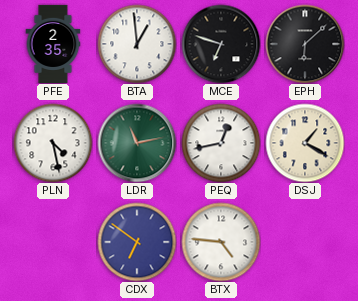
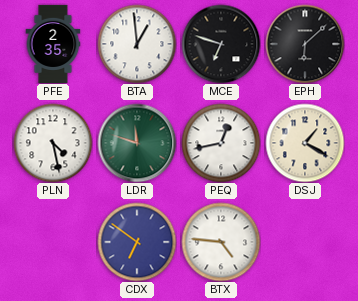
LDR: 11:13 -> 11:48 (137, 143)
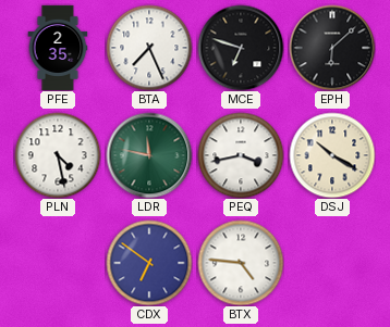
BTA: 12:59 -> 7:26 (149, 48)
LDR: 11:48 -> 11:47 (149, 155)
PEQ: 12:43 -> 3:43 (241, 155)
DSJ: 1:20 -> 10:20 (332, 155)
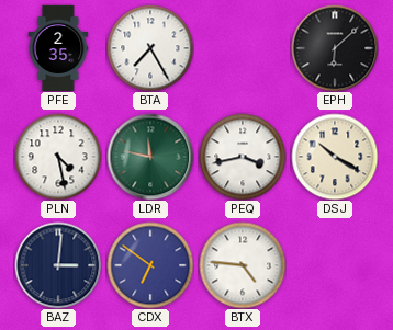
BTA: 7:26 -> 7:25 (150, 48)
MCE: 6:48 -> none (241, 48)
BAZ: none -> 3:01 (58, 265)
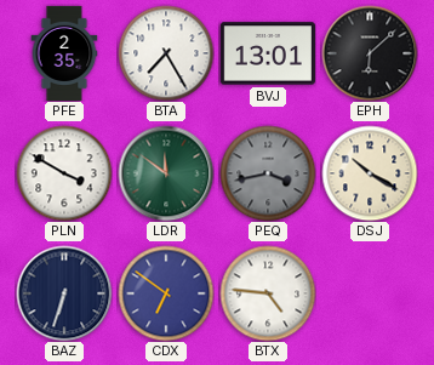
BVJ: none -> 13:01 (268, 53)
PLN: 4:28 -> 3:50 (64, 173)
LDR: 11:47 -> 11:51 (166, 173)
PEQ dial: white -> grey (268, 173)
BAZ: 3:01 -> 6:33 (64, 293)
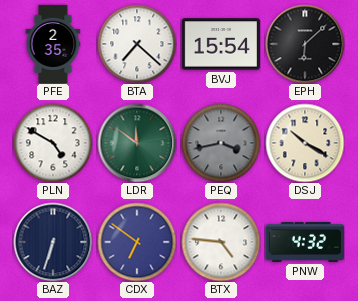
BTA: 7:25 -> 7:22 (137, 44)
BVJ: 13:01 -> 15:54 (221, 44)
PLN: 3:50 -> 4:50 (53, 143)
PNW: none -> 4:32 (304, 242)
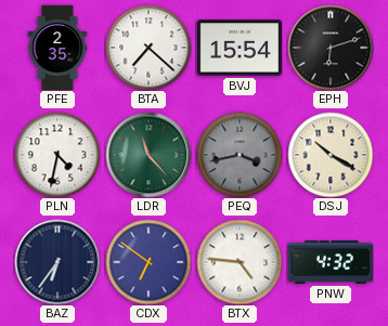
EPH: 6:08 -> 6:12 (331, 48)
PLN: 4:50 -> 4:32 (57, 155)
LDR: 11:51 -> 11:23 (148, 155)
BAZ: 6:33 -> 6:36 (57, 262)
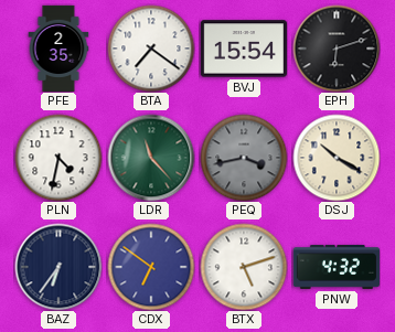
BTA: 7:22 -> 7:21 (151, 49)
BTX: 4:46 -> 5:12 (244, 267)
